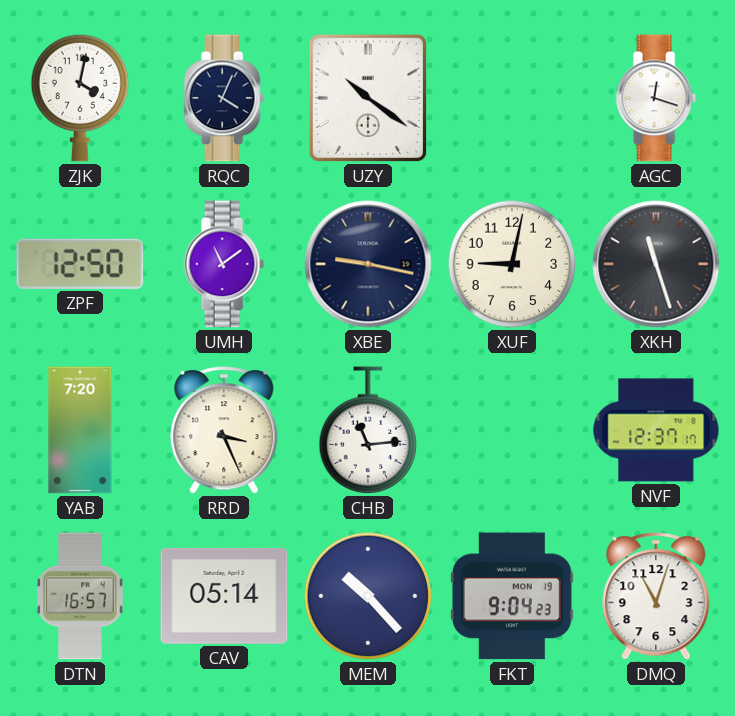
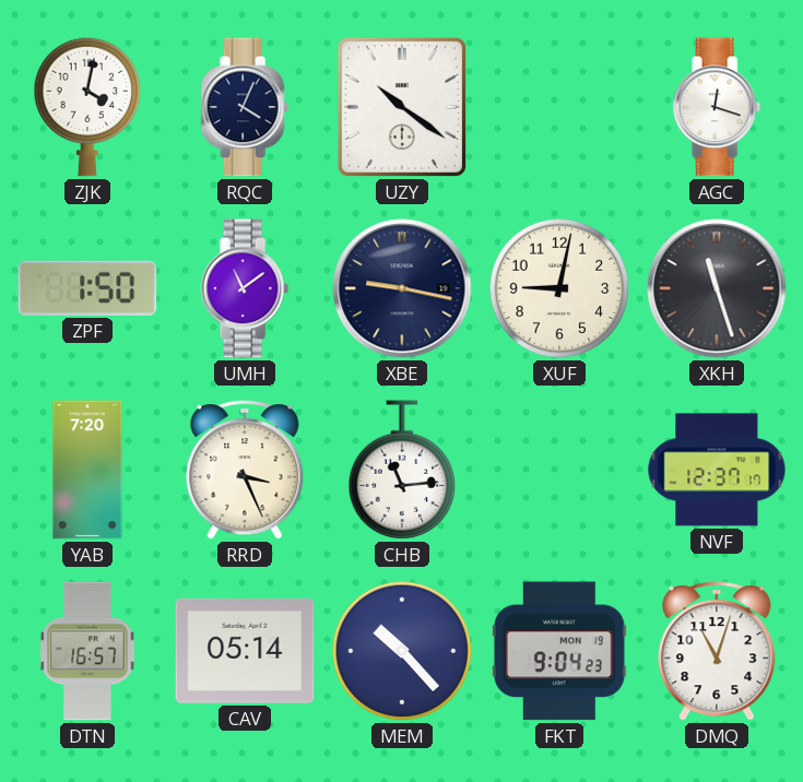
ZPF: 12:50 -> 1:50 (87, 288)
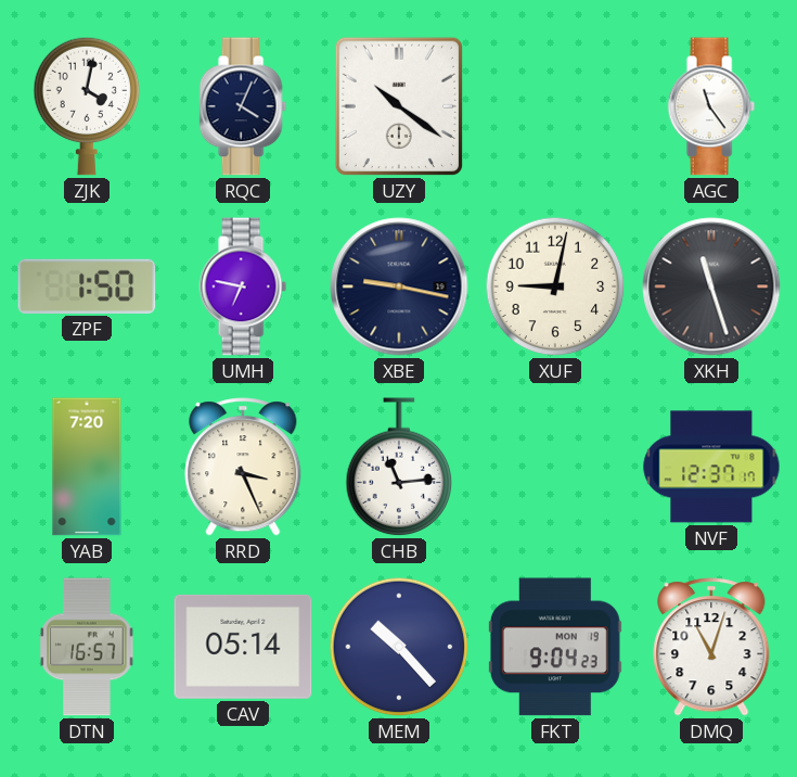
AGC: 12:18 -> 11:24 (711, 106)
UMH: 11:09 -> 6:47 (243, 286)
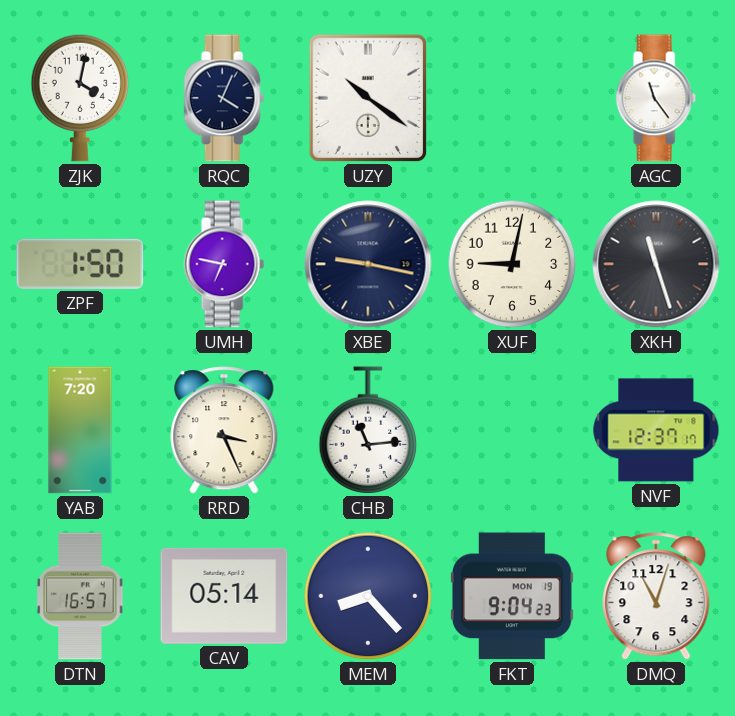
MEM: 10:23 -> 8:23 (368, 596)
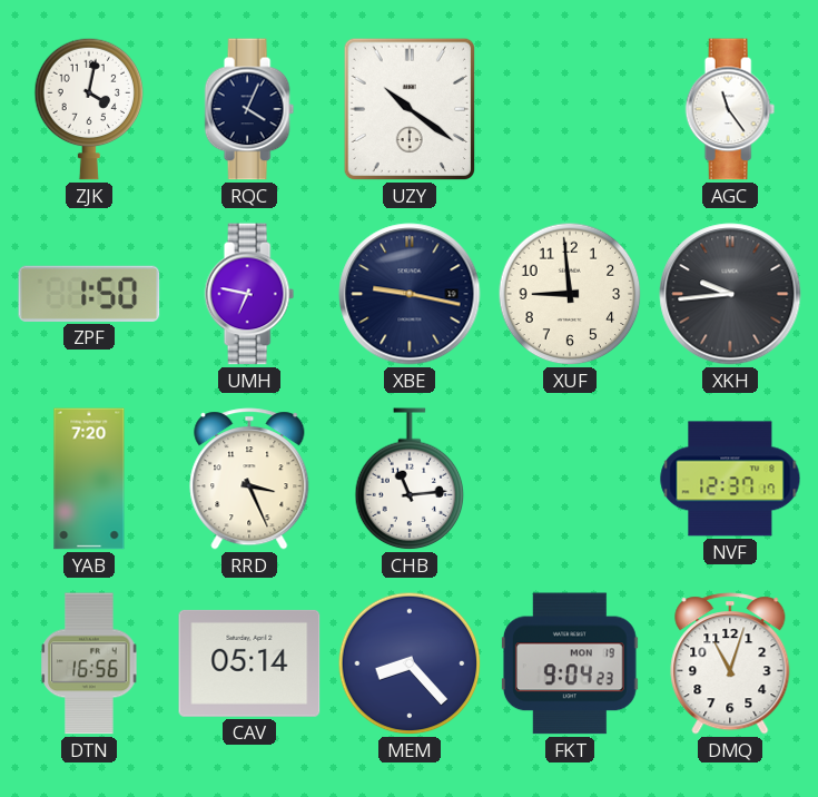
XUF: 9:02 -> 8:59 (570, 294)
XKH: 11:27 -> 9:44 (730, 294)
DTN: 16:57 -> 16:56 (89, 663)
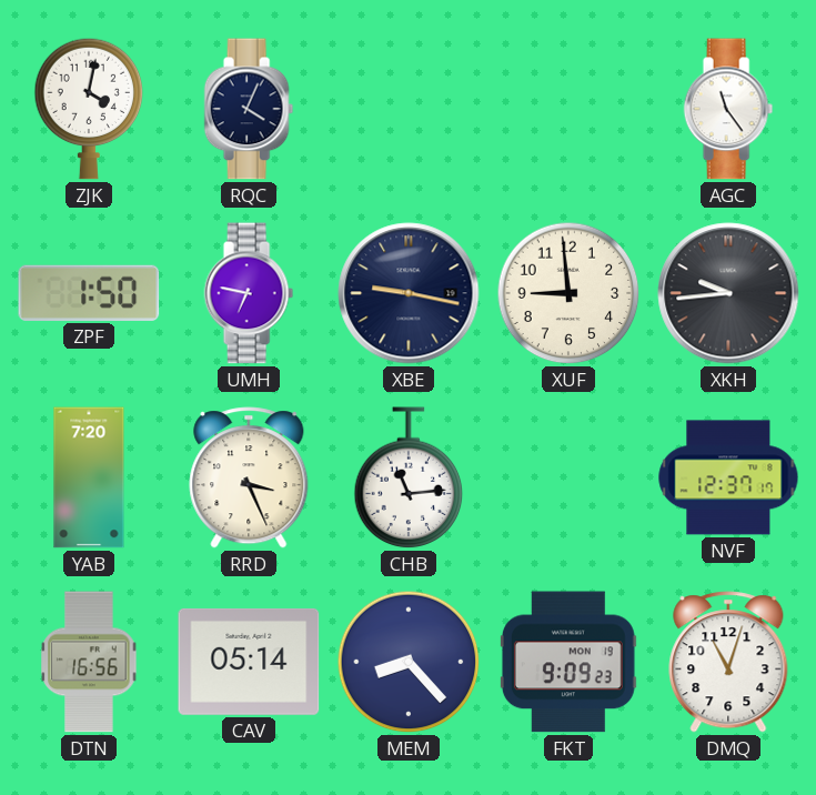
UZY: 10:21 -> none (408, 109)
FKT: 9:04 -> 9:09 (568, 662)
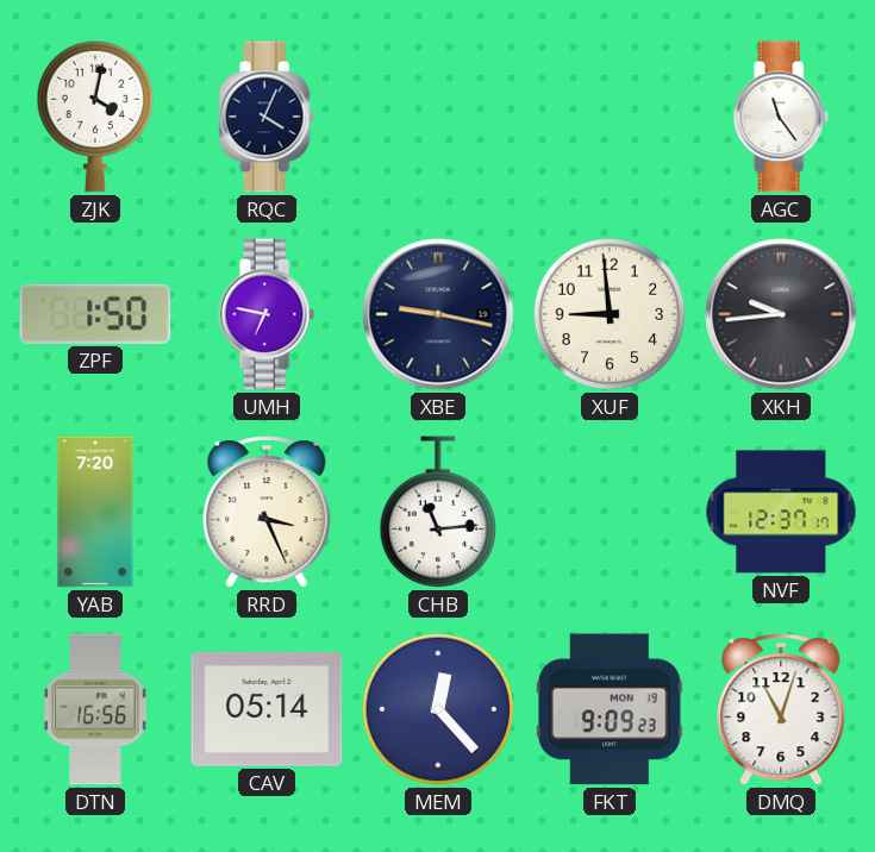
MEM: 8:23 -> 12:23 (438, 709)
